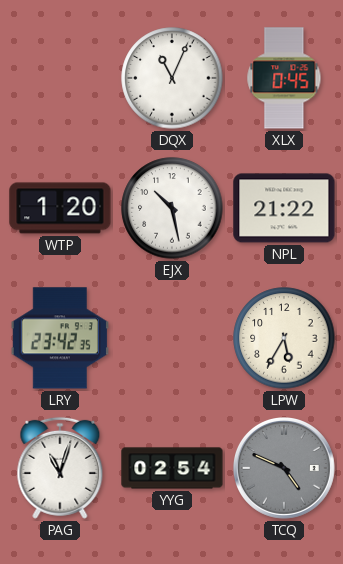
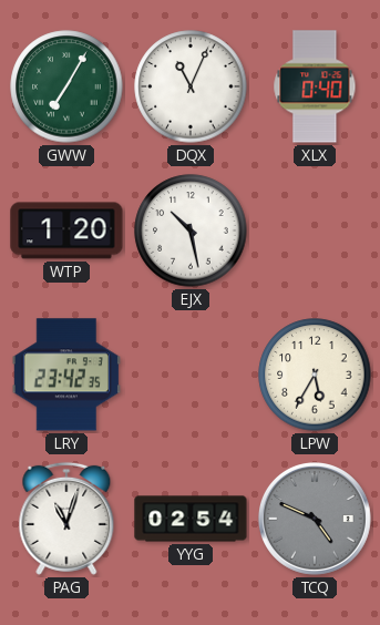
GWW: none -> 7:05 (66, 86)
XLX: 0:45 -> 0:40 (315, 86)
NPL: 21:22 -> none (284, 208)
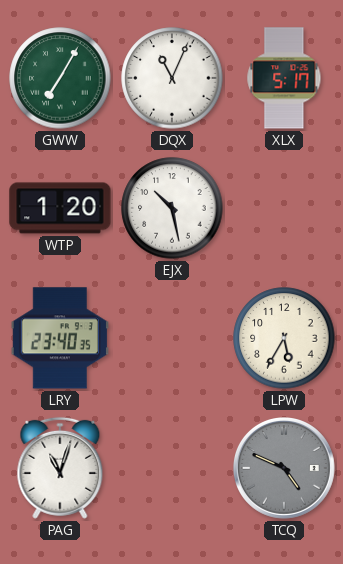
XLX: 0:40 -> 5:17 (284, 78)
LRY: 23:42 -> 23:40 (59, 338)
YYG: 02:54 -> none (191, 519)
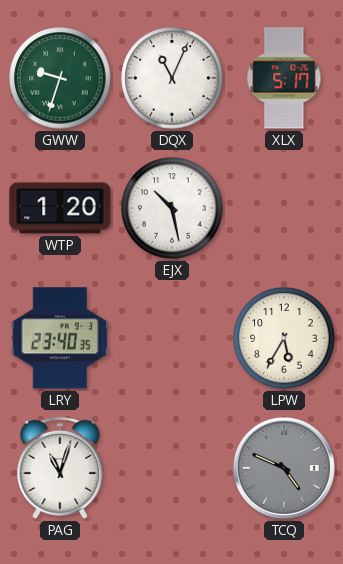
GWW: 7:05 -> 9:33 (60, 78)
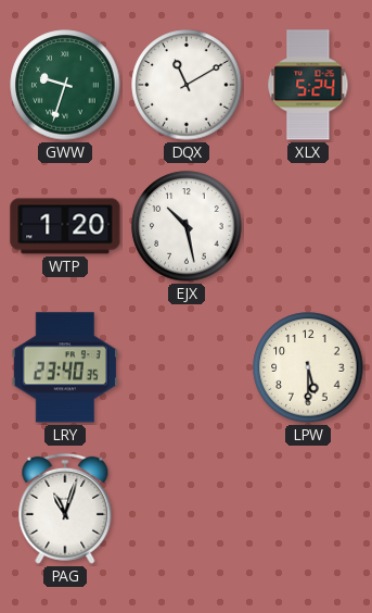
DQX: 11:04 -> 11:10 (187, 85)
XLX: 5:17 -> 5:24 (308, 85)
LPW: 5:35 -> 5:30 (308, 367)
TCQ: 4:49 -> none (285, 469)
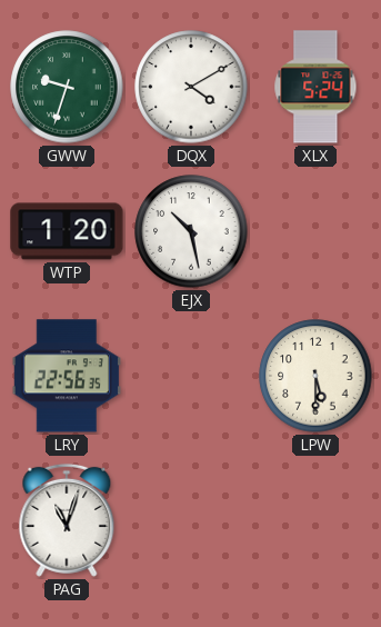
DQX: 11:10 -> 4:10 (191, 87)
LRY: 23:40 -> 22:56 (66, 376)
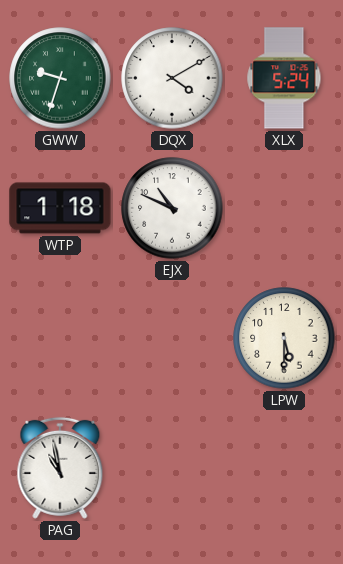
WTP: 1:20 -> 1:18 (60, 208)
EJX: 10:28 -> 10:49 (172, 208)
LRY: 22:56 -> none (66, 376)
PAG: 11:03 -> 10:58 (60, 468)
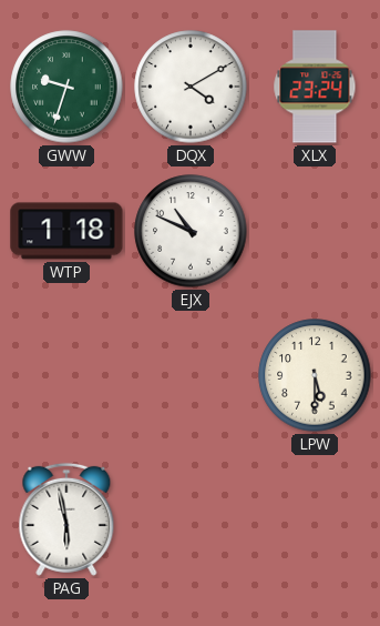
XLX: 5:24 -> 23:24 (315, 87)
PAG: 10:58 -> 5:58 (66, 519)
